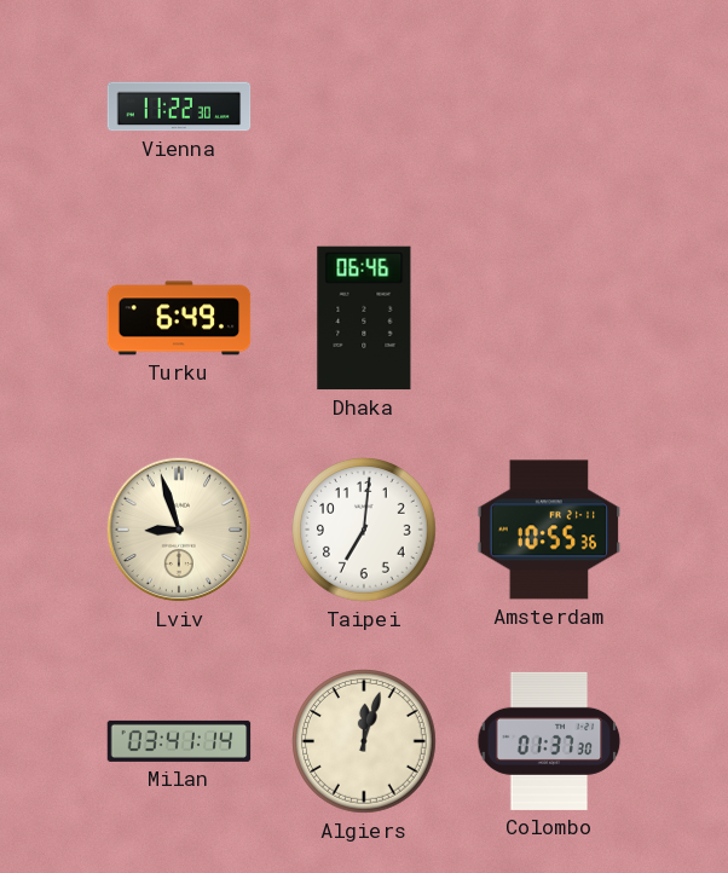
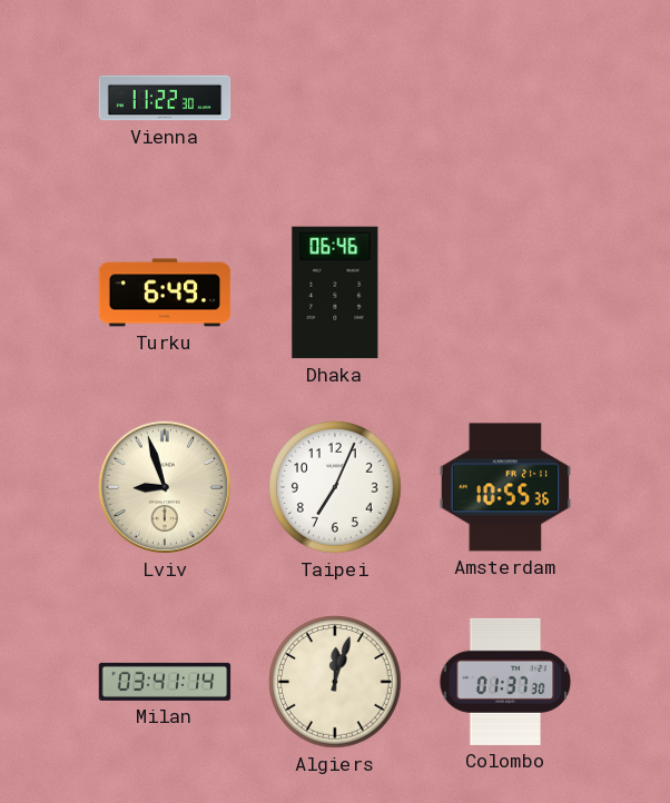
Taipei: 7:01 -> 7:04 (335, 487)
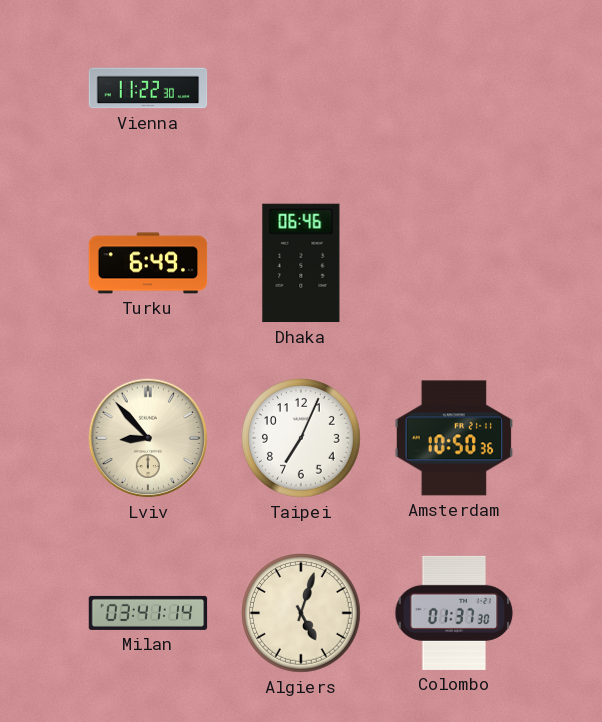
Lviv: 8:57 -> 8:53 (148, 438)
Amsterdam: 10:55 -> 10:50 (454, 438)
Algiers: 12:03 -> 5:03 (301, 613)
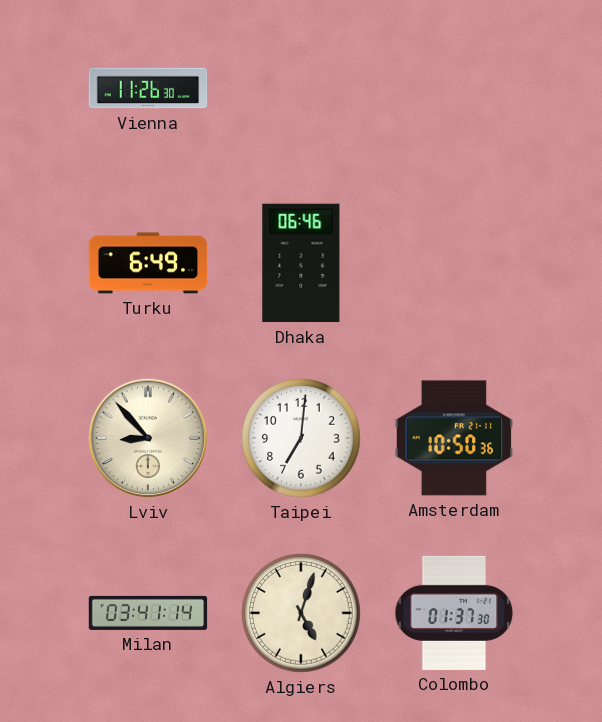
Vienna: 11:22 -> 11:26 (148, 88)
Taipei: 7:04 -> 7:01 (301, 438)
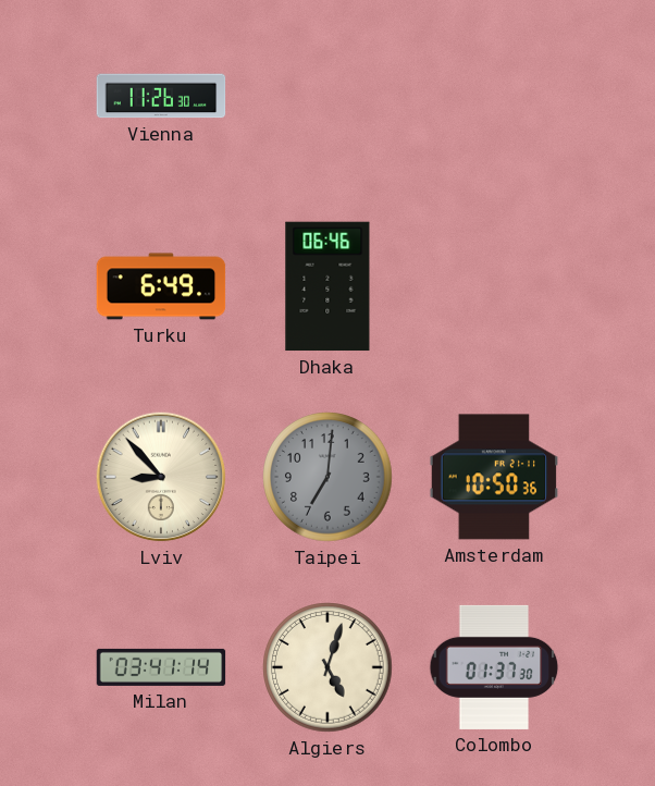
Taipei dial: white -> grey (327, 477)
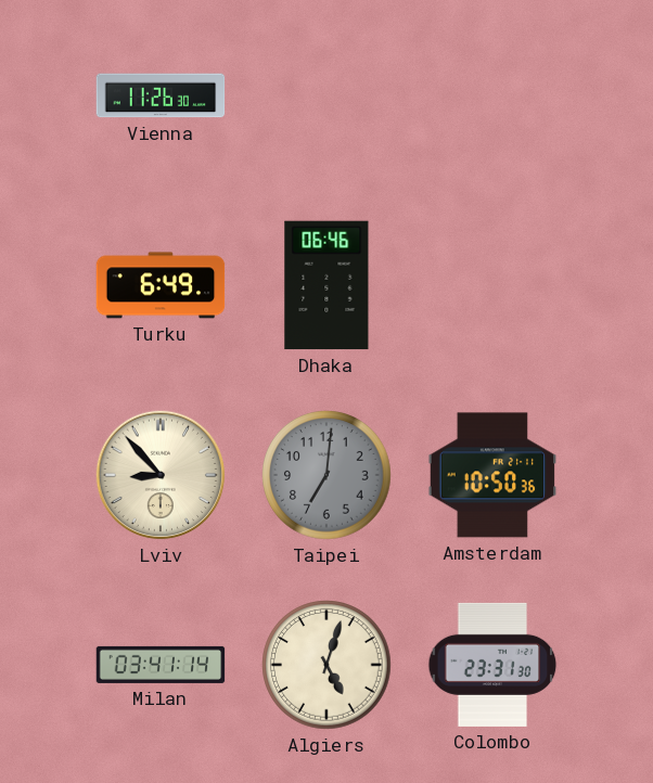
Colombo: 01:37 -> 23:31 (492, 665)
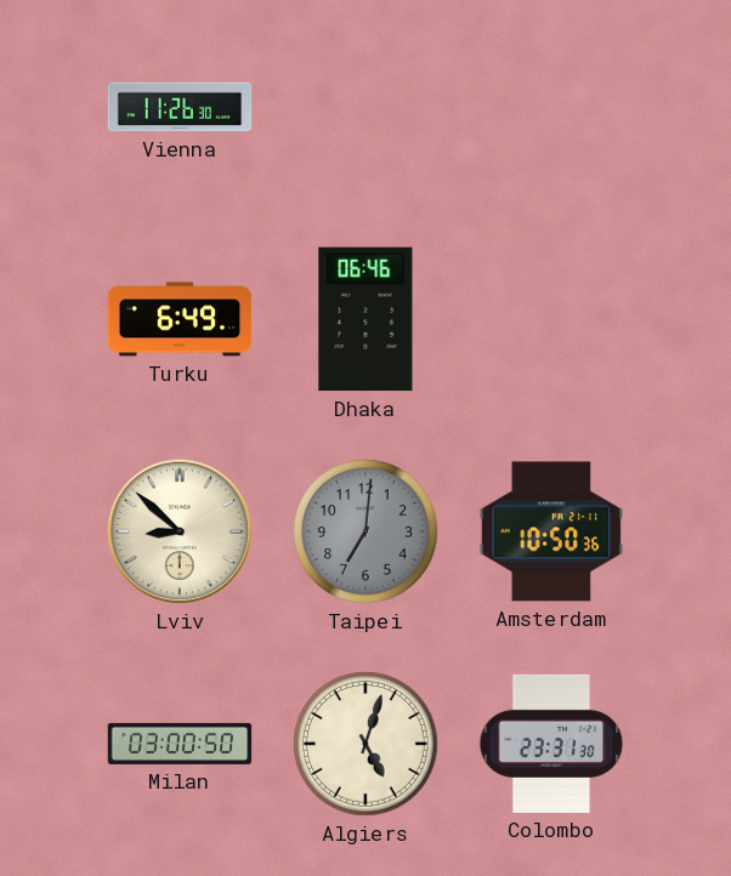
Lviv: 8:53 -> 8:52 (180, 531)
Milan: 03:41 -> 03:00 (180, 744)
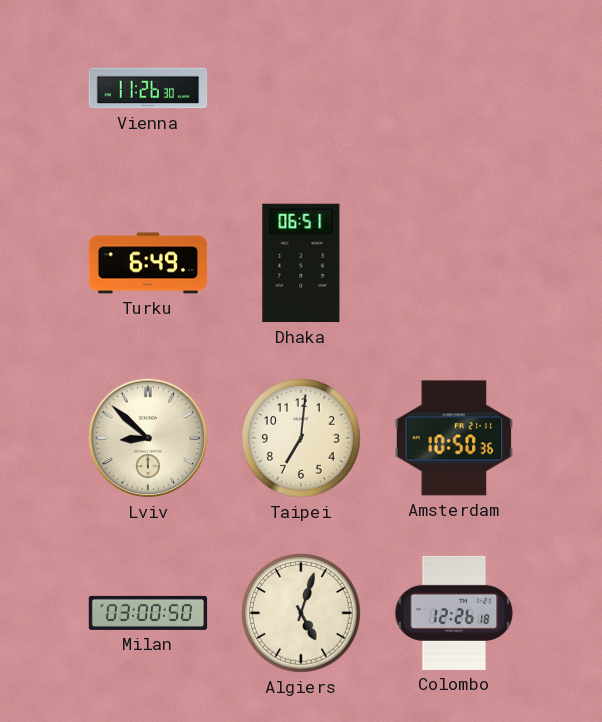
Dhaka: 06:46 -> 06:51 (301, 263)
Taipei dial: grey -> cream (301, 438)
Colombo: 23:31 -> 12:26 (454, 613)
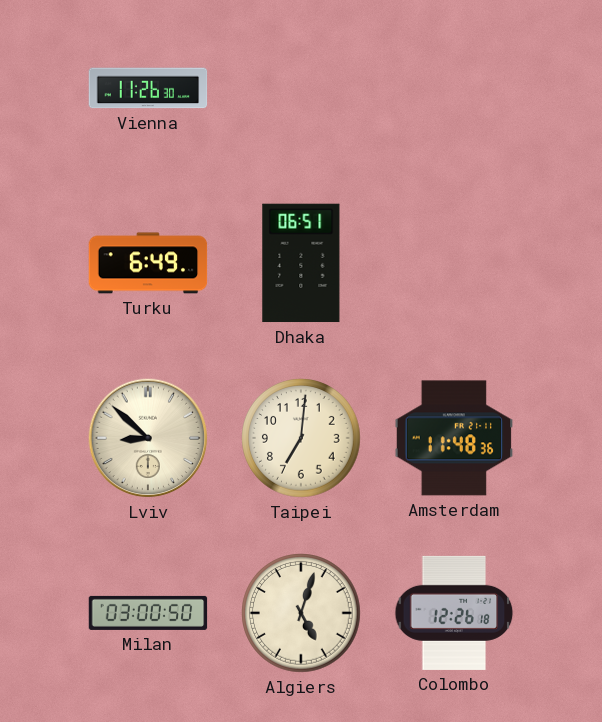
Amsterdam: 10:50 -> 11:48 (454, 438)
